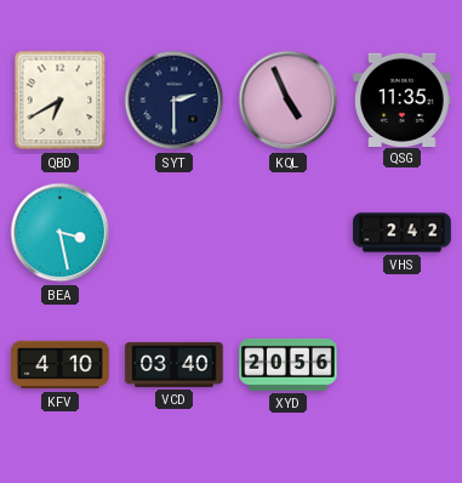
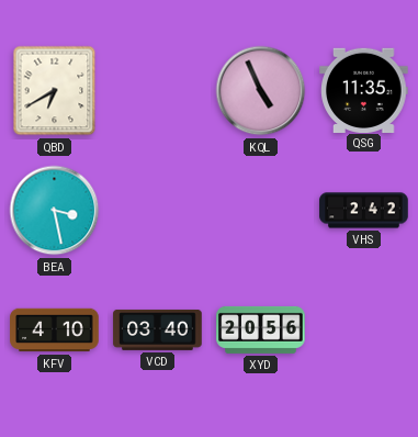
SYT: 2:30 -> none (175, 101)
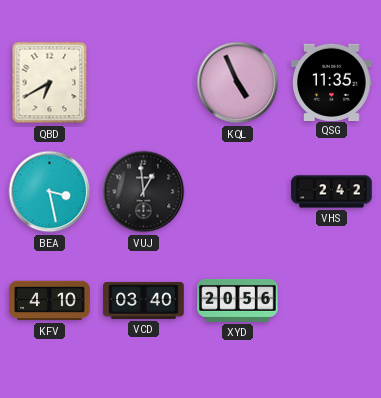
VUJ: none -> 12:59 (144, 192)
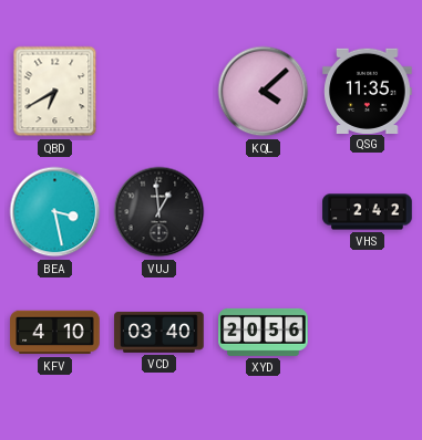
KQL: 4:56 -> 4:08 (264, 92)
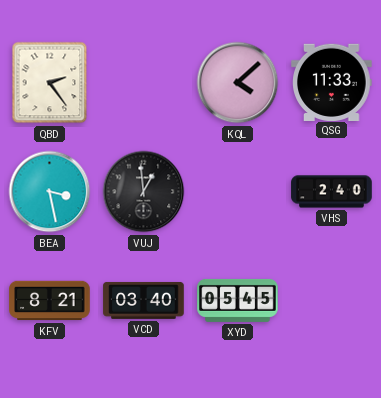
QBD: 6:40 -> 2:24 (50, 83)
QSG: 11:35 -> 11:33 (332, 82)
VHS: 2:42 -> 2:40 (332, 192)
KFV: 4:10 -> 8:21 (50, 301)
XYD: 20:56 -> 05:45 (238, 300)
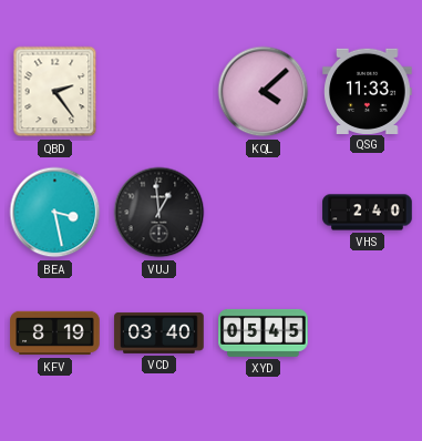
KFV: 8:21 -> 8:19 (55, 334)
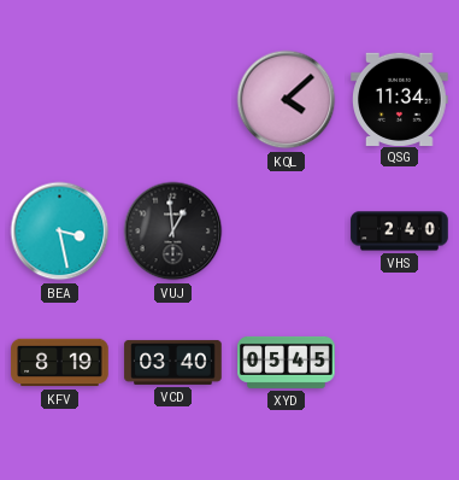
QBD: 2:24 -> none (55, 92)
QSG: 11:33 -> 11:34 (400, 99)
